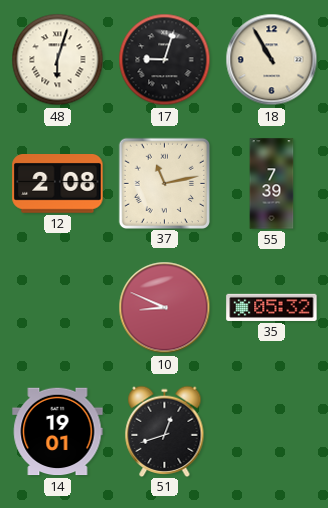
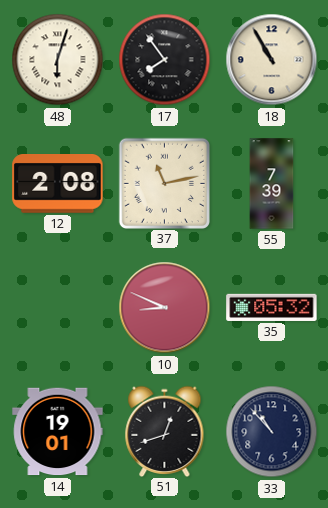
17: 9:03 -> 7:54 (165, 60)
33: none -> 10:53 (272, 432)
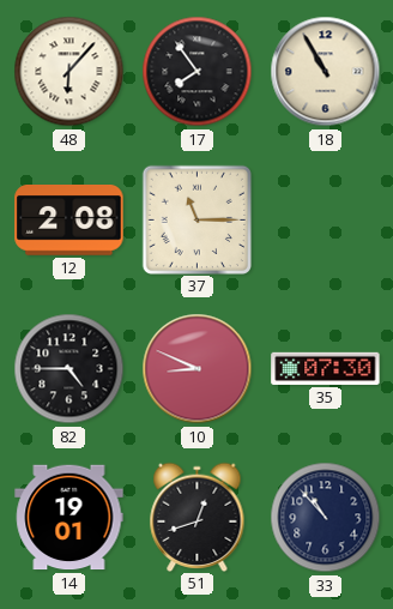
48: 6:03 -> 6:07 (69, 72)
37: 11:13 -> 11:15 (196, 219)
55: 7:39 -> none (272, 184)
82: none -> 4:45 (69, 369)
35: 05:32 -> 07:30 (326, 368)
